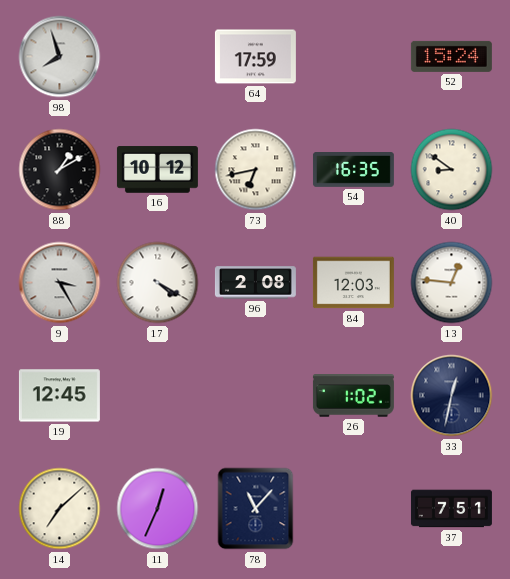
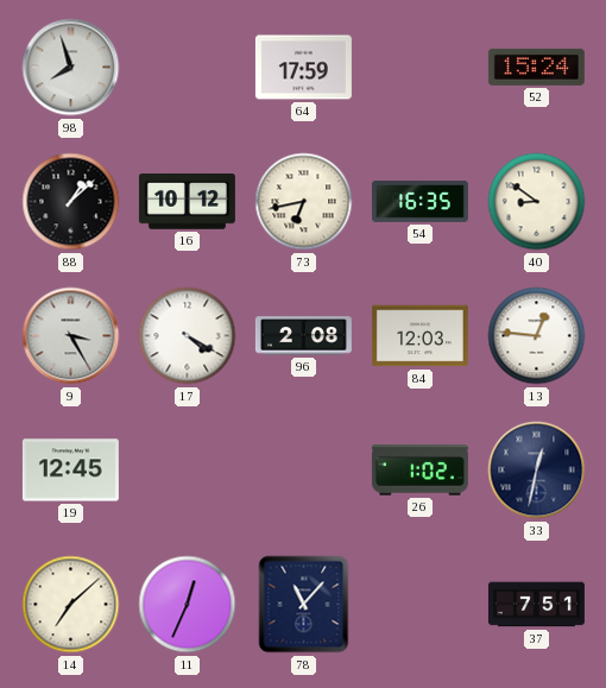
88: 1:10 -> 1:08 (71, 202)
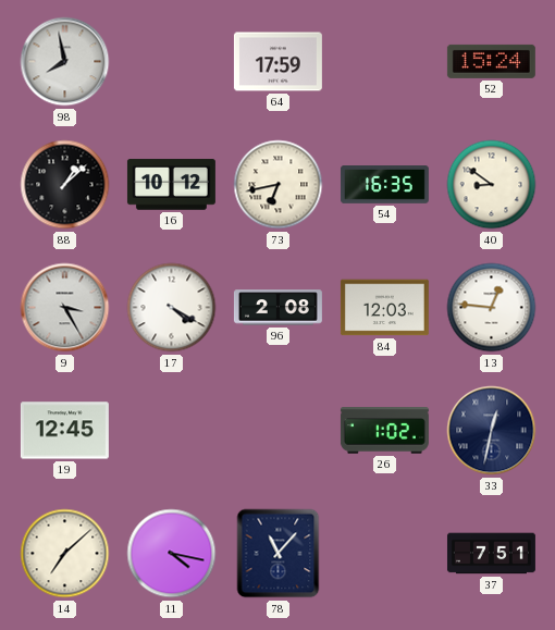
98: 7:57 -> 7:58 (65, 62)
11: 12:34 -> 4:17 (172, 554)
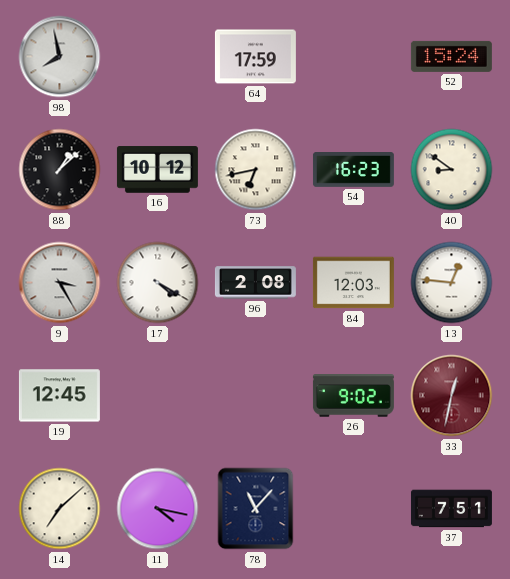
54: 16:35 -> 16:23 (353, 170)
26: 1:02 -> 9:02 (353, 396)
33 dial: navy -> burgundy (452, 396)
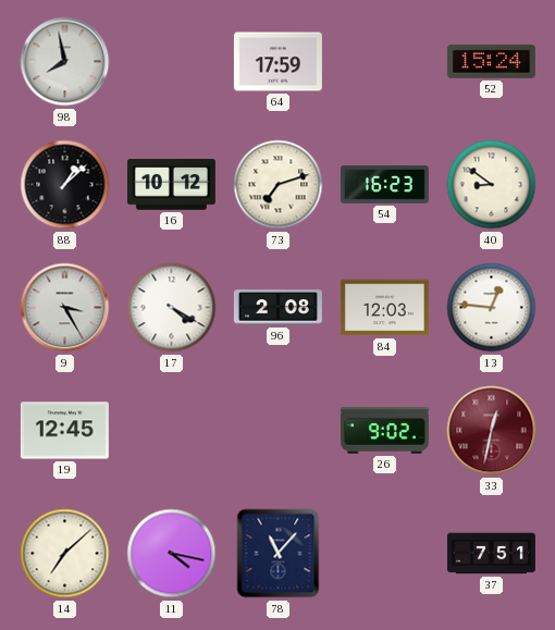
73: 6:43 -> 7:12 (279, 185)
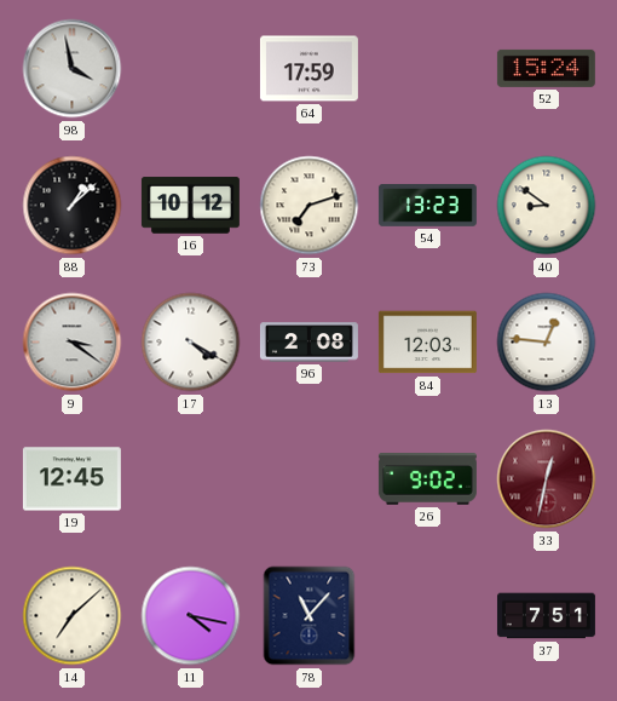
98: 7:58 -> 3:58 (73, 69)
54: 16:23 -> 13:23 (427, 206)
9: 3:25 -> 3:21 (73, 343)
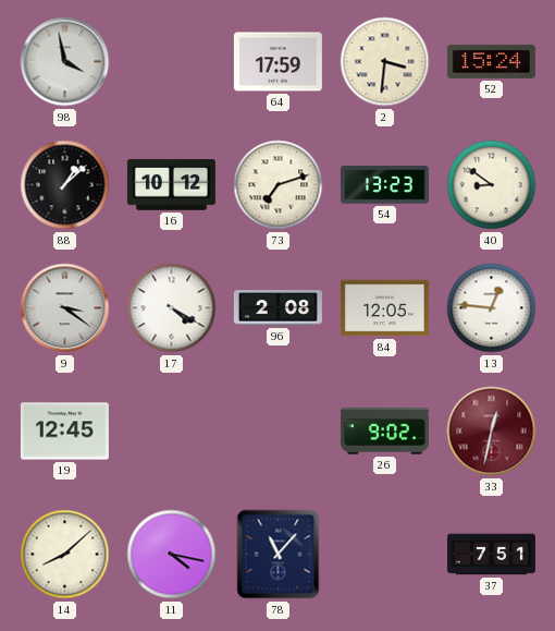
2: none -> 3:31 (385, 62)
84: 12:03 -> 12:05 (384, 308)
14: 7:08 -> 8:08 (65, 555)
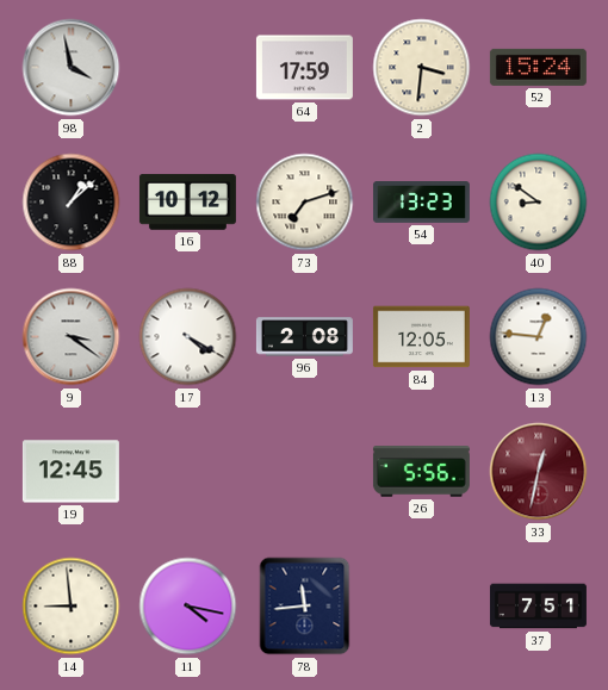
26: 9:02 -> 5:56 (421, 472)
14: 8:08 -> 8:59 (72, 607)
78: 11:07 -> 11:44 (305, 607)
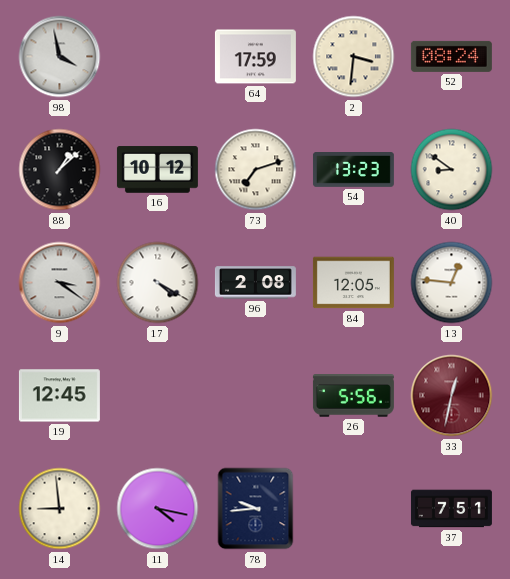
52: 15:24 -> 08:24 (451, 56)
78: 11:44 -> 9:44 (256, 509)
